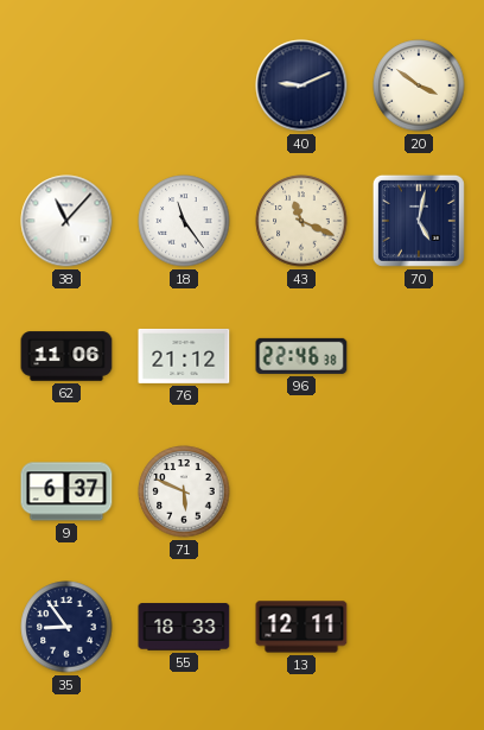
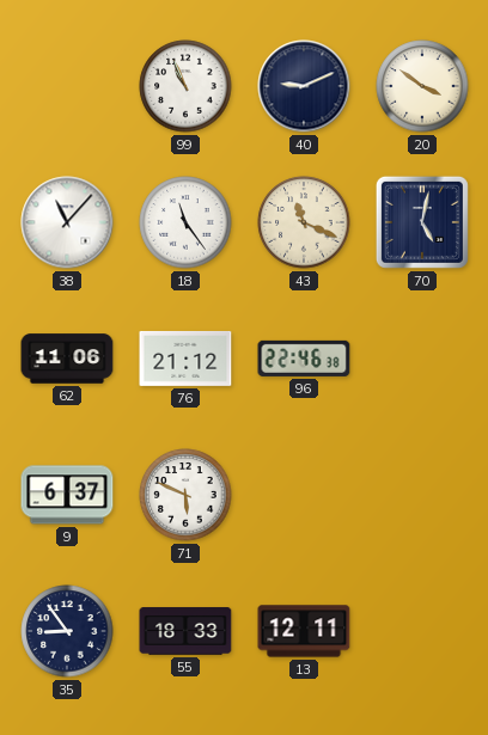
99: none -> 10:56 (185, 86)
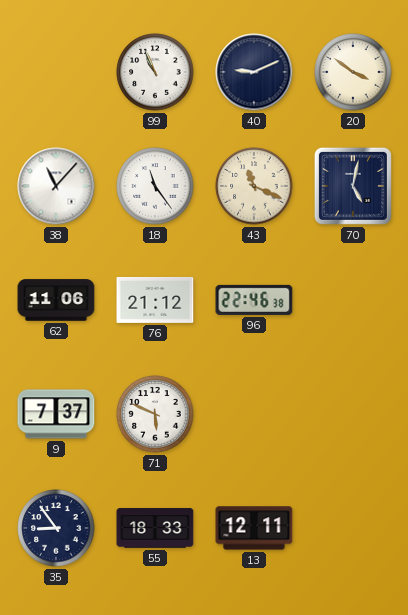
9: 6:37 -> 7:37 (56, 414)
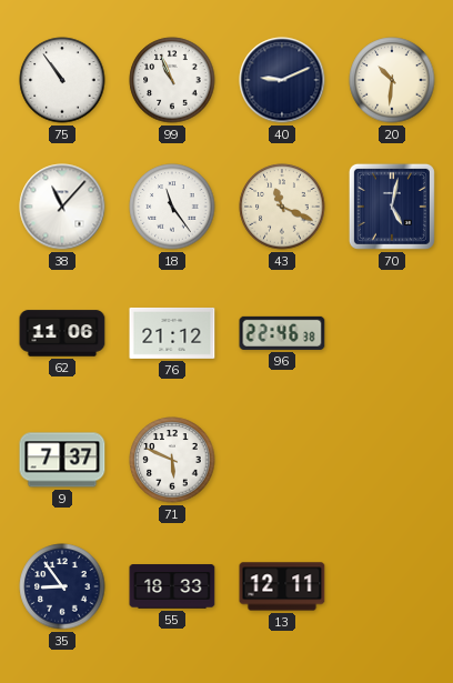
75: none -> 10:54 (62, 80)
20: 3:51 -> 10:31 (392, 80)
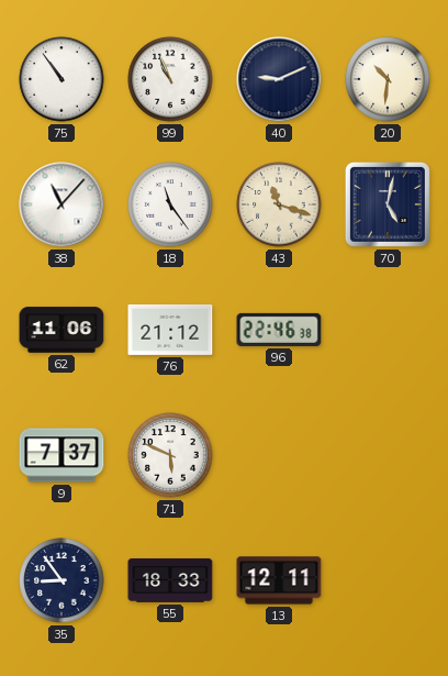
43: 11:19 -> 11:18 (279, 204)
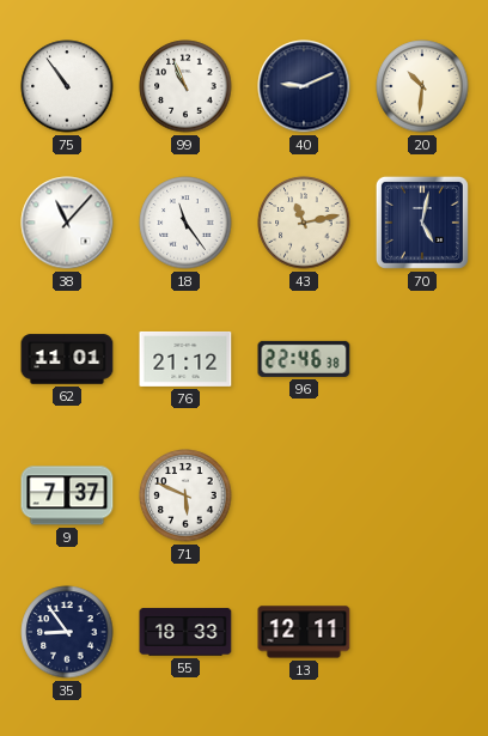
43: 11:18 -> 11:13 (304, 223)
62: 11:06 -> 11:01 (67, 359)
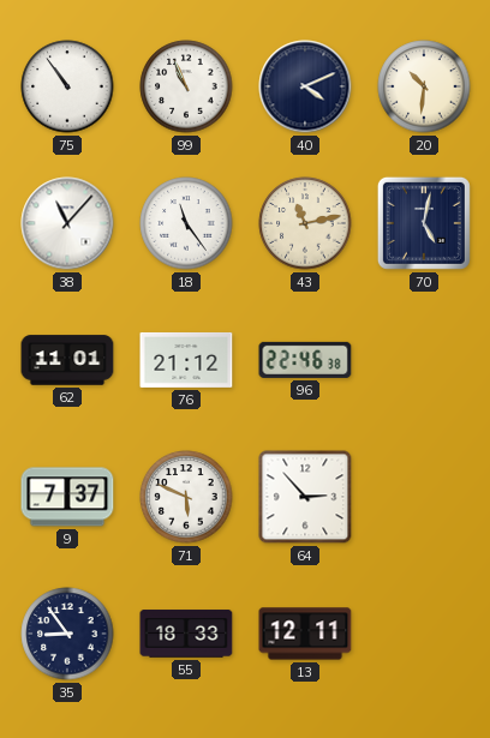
40: 9:11 -> 4:11 (305, 86)
64: none -> 2:53 (305, 497)
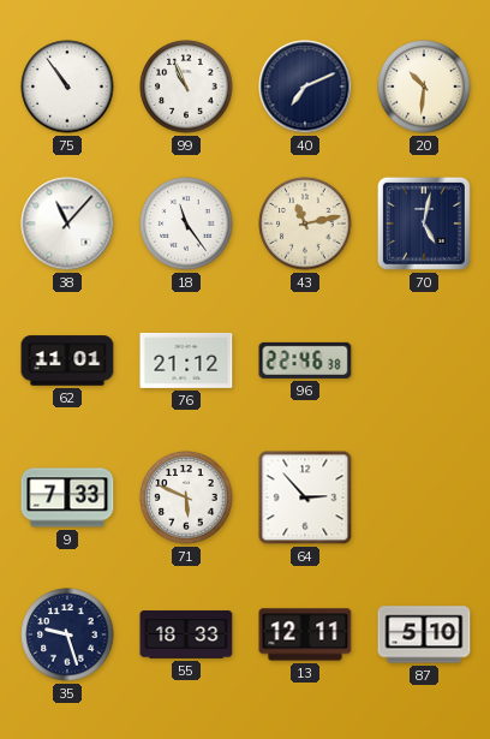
40: 4:11 -> 7:11 (305, 87)
9: 7:37 -> 7:33 (67, 497)
35: 8:54 -> 9:27 (67, 634)
87: none -> 5:10 (424, 634)
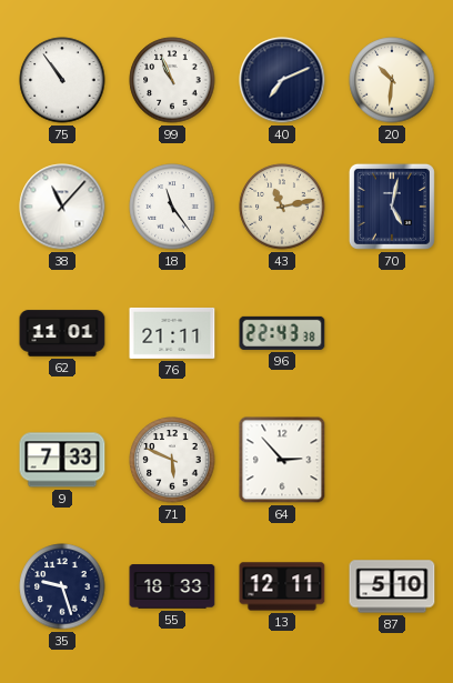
76: 21:12 -> 21:11 (172, 333)
96: 22:46 -> 22:43 (282, 333)
